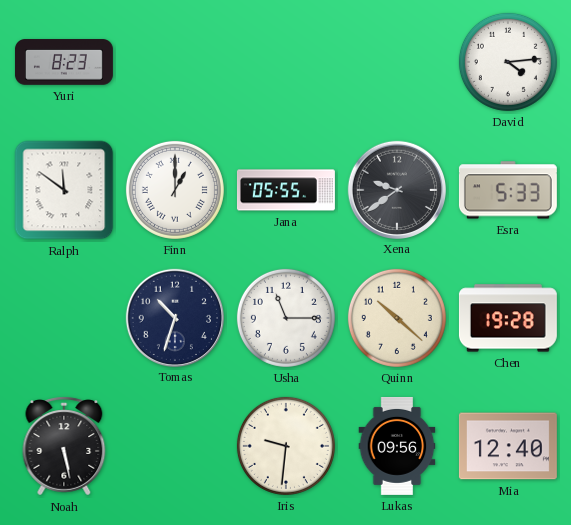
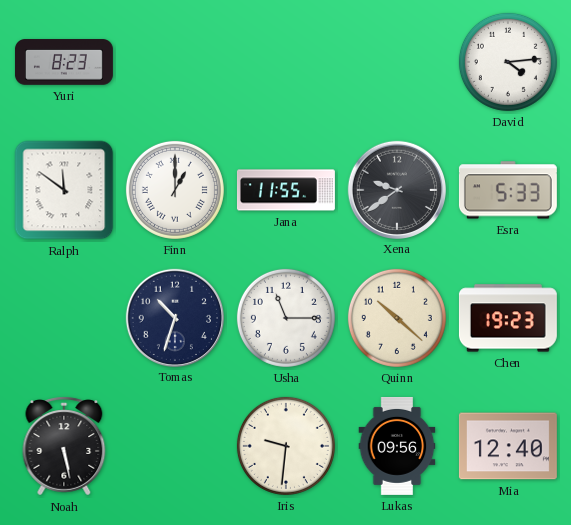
Jana: 05:55 -> 11:55 (286, 190)
Chen: 19:28 -> 19:23 (508, 318)
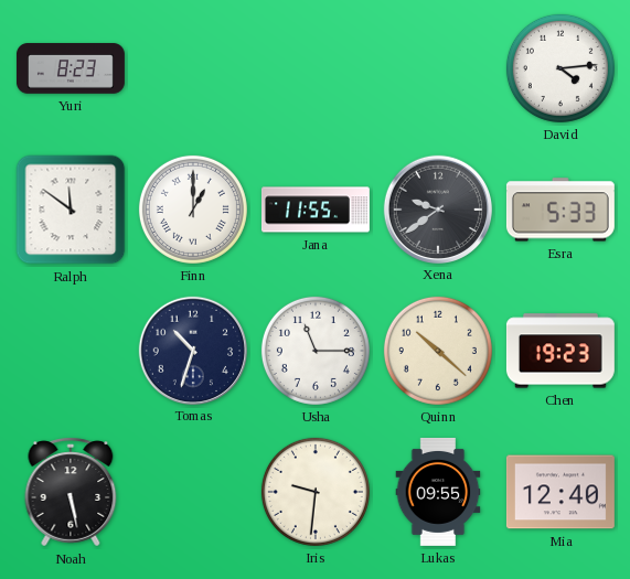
Lukas: 09:56 -> 09:55 (438, 492)
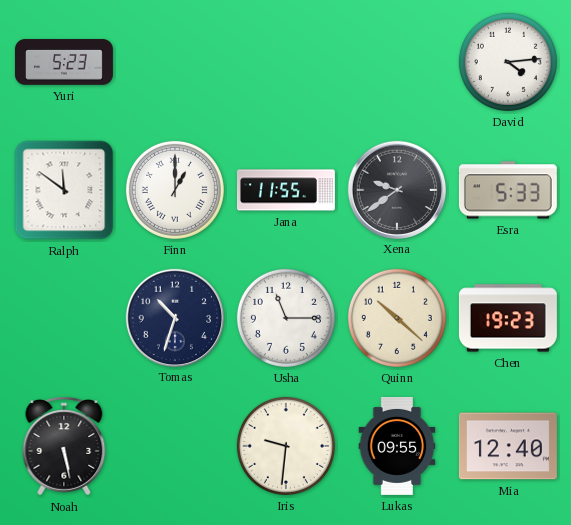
Yuri: 8:23 -> 5:23 (64, 62)
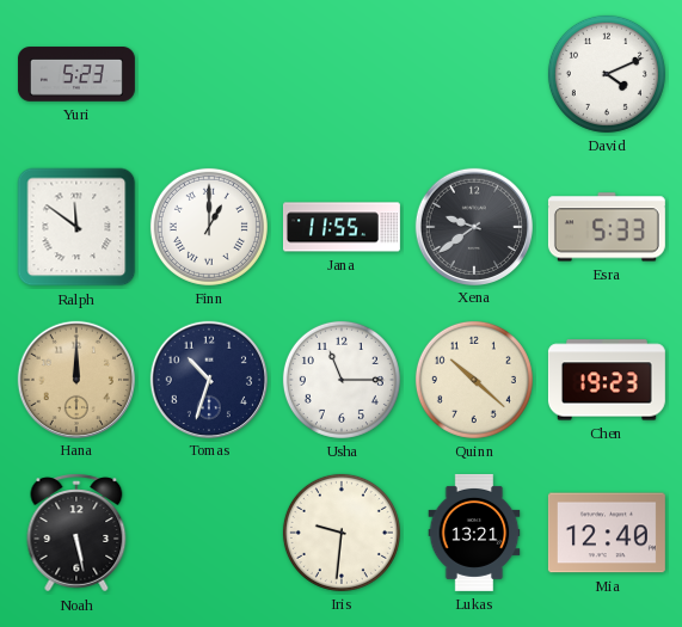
David: 4:14 -> 4:11 (607, 74)
Hana: none -> 12:00 (75, 379)
Lukas: 09:55 -> 13:21 (474, 533)
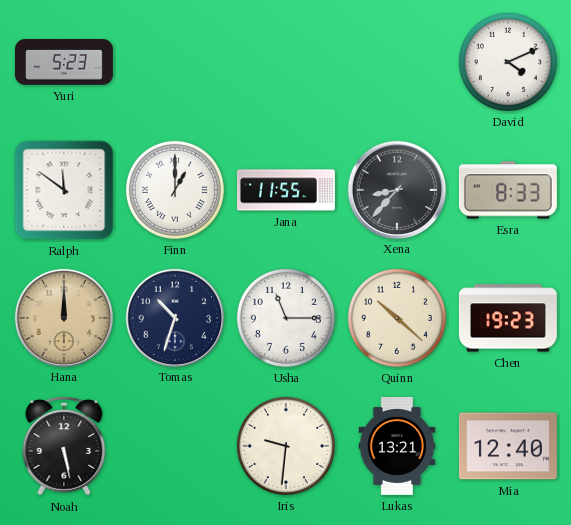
Xena: 9:39 -> 8:37 (396, 189)
Esra: 5:33 -> 8:33 (508, 190)
